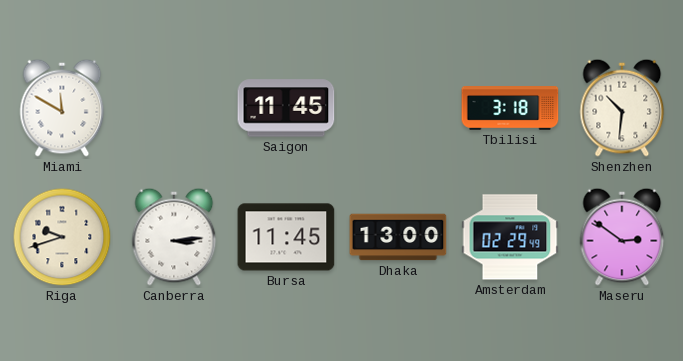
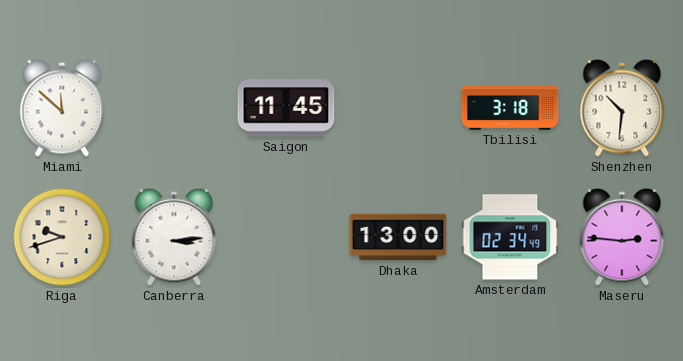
Miami: 11:50 -> 11:52 (62, 108)
Bursa: 11:45 -> none (286, 237)
Amsterdam: 02:29 -> 02:34 (510, 237)
Maseru: 2:51 -> 2:46 (622, 237)
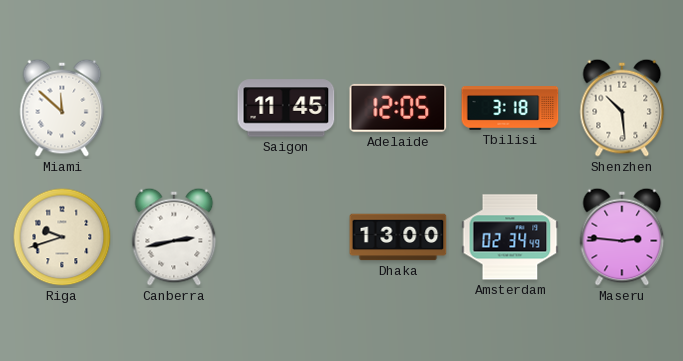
Adelaide: none -> 12:05 (398, 108)
Shenzhen: 10:31 -> 10:29 (622, 108)
Canberra: 3:14 -> 2:43 (174, 237)
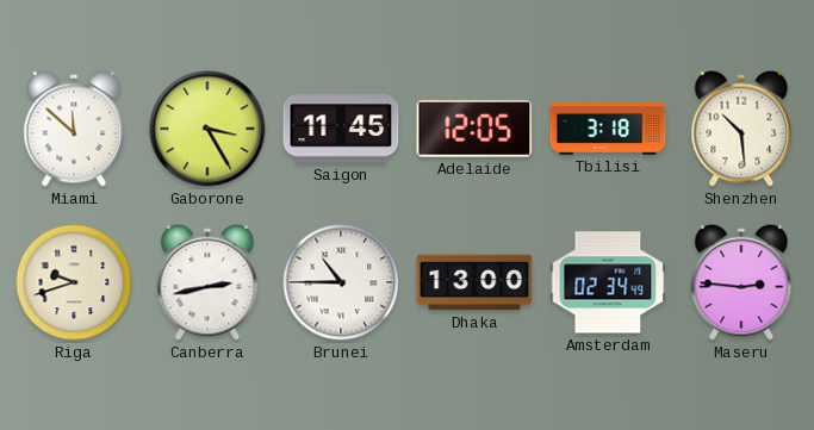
Gaborone: none -> 3:25 (207, 129)
Brunei: none -> 10:45 (341, 282)
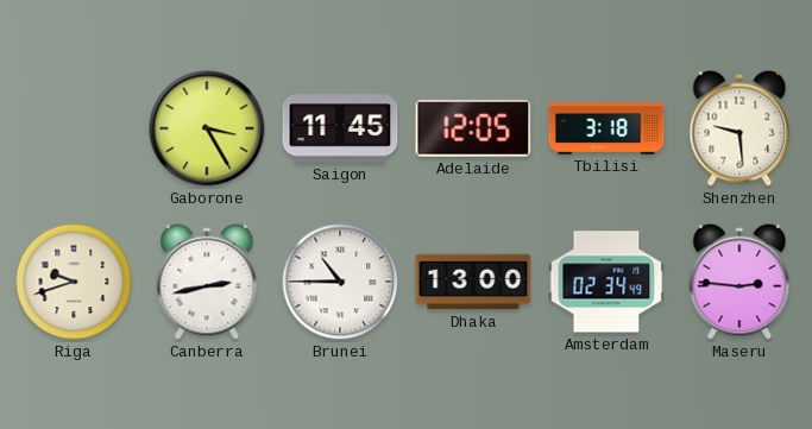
Miami: 11:52 -> none (74, 129)
Shenzhen: 10:29 -> 9:29 (739, 128)
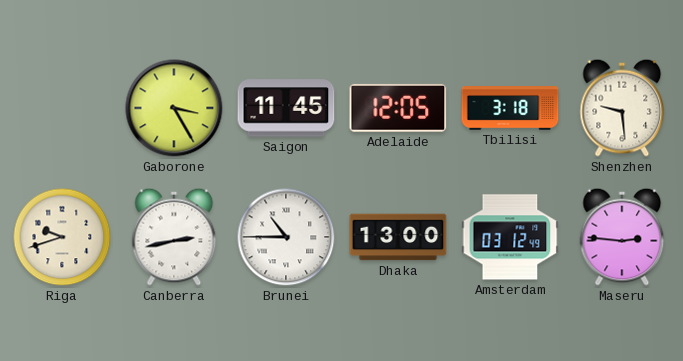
Amsterdam: 02:34 -> 03:12 (510, 237)
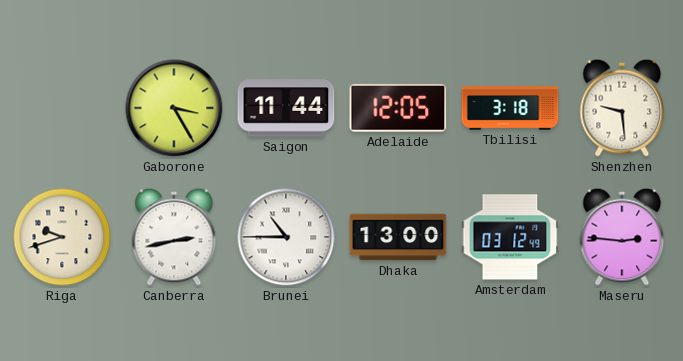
Saigon: 11:45 -> 11:44 (286, 108)
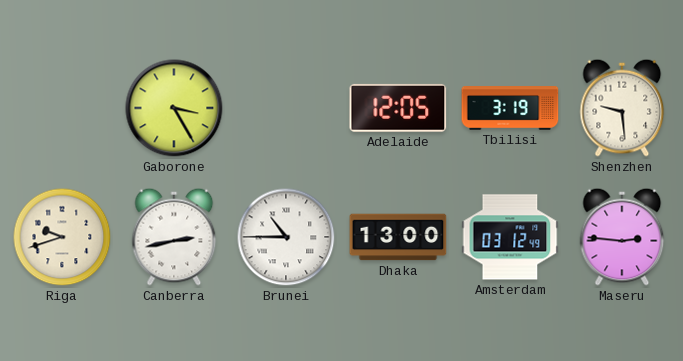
Saigon: 11:44 -> none (286, 108)
Tbilisi: 3:18 -> 3:19 (510, 109)
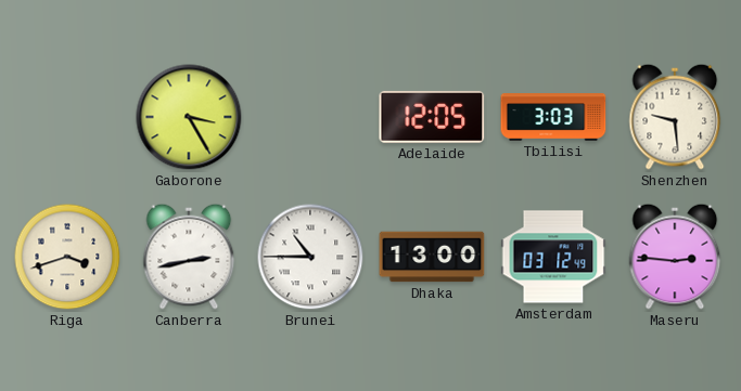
Tbilisi: 3:19 -> 3:03 (553, 118)
Riga: 9:42 -> 3:42 (67, 257)
